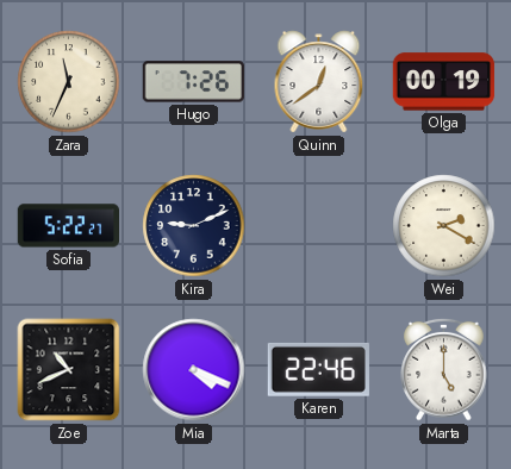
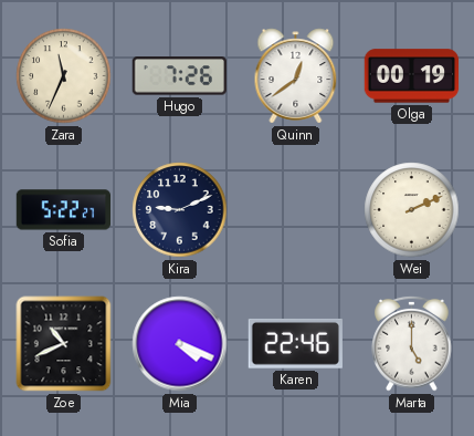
Wei: 2:20 -> 2:11 (412, 210)
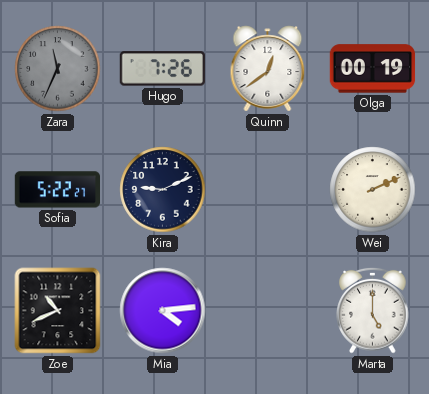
Zara dial: cream -> grey (58, 69)
Mia: 4:19 -> 4:14 (163, 311)
Karen: 22:46 -> none (295, 343)
